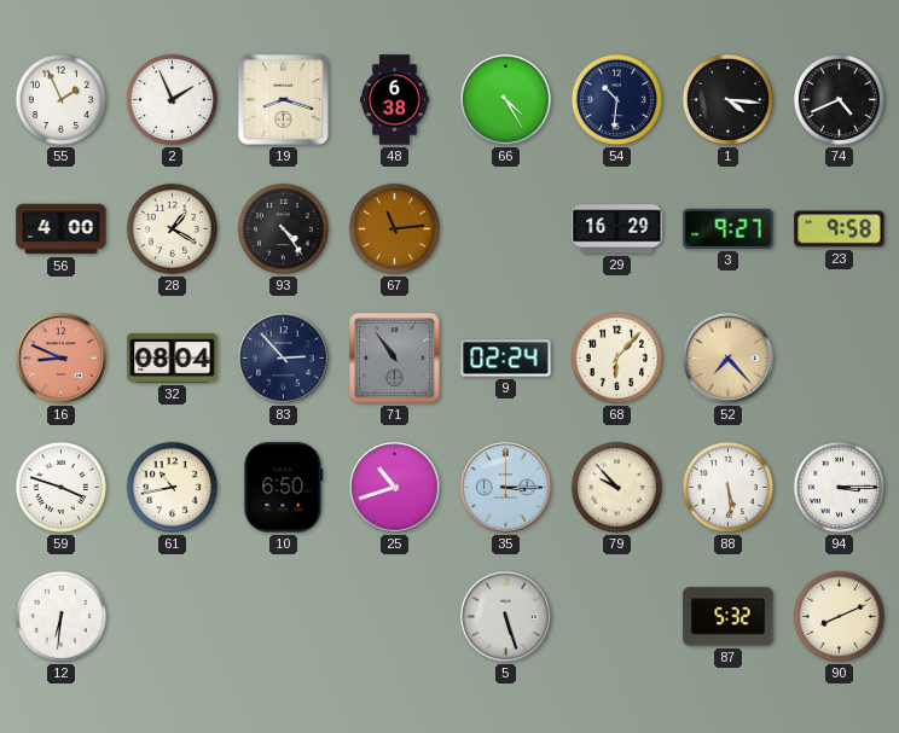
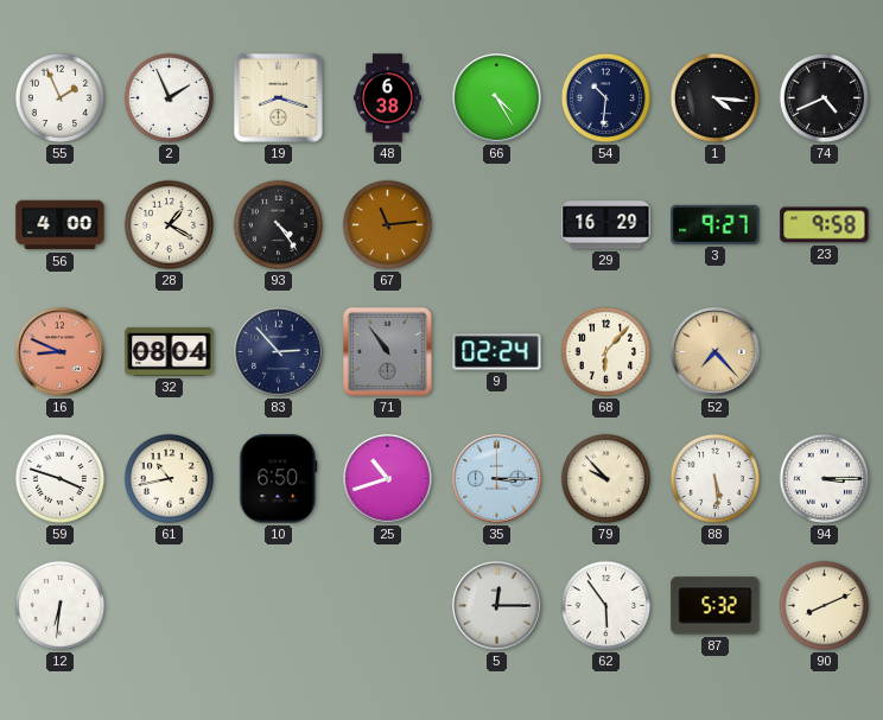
5: 5:27 -> 12:15 (497, 606)
62: none -> 5:54 (605, 605)
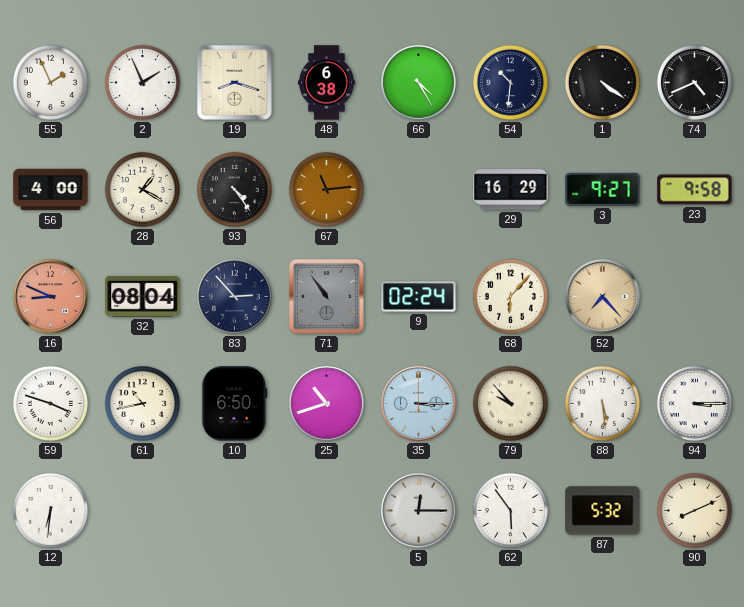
1: 4:16 -> 4:21 (602, 82)
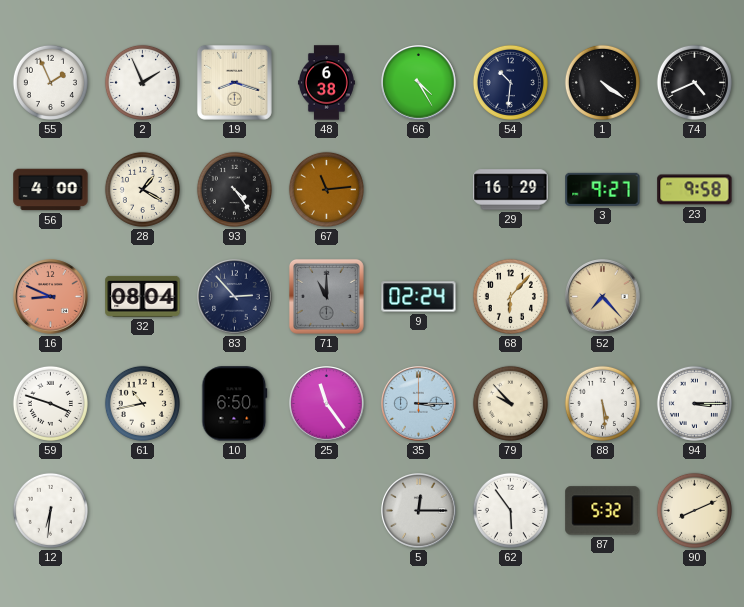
71: 10:54 -> 11:00 (326, 296)
25: 10:42 -> 11:24 (327, 404)
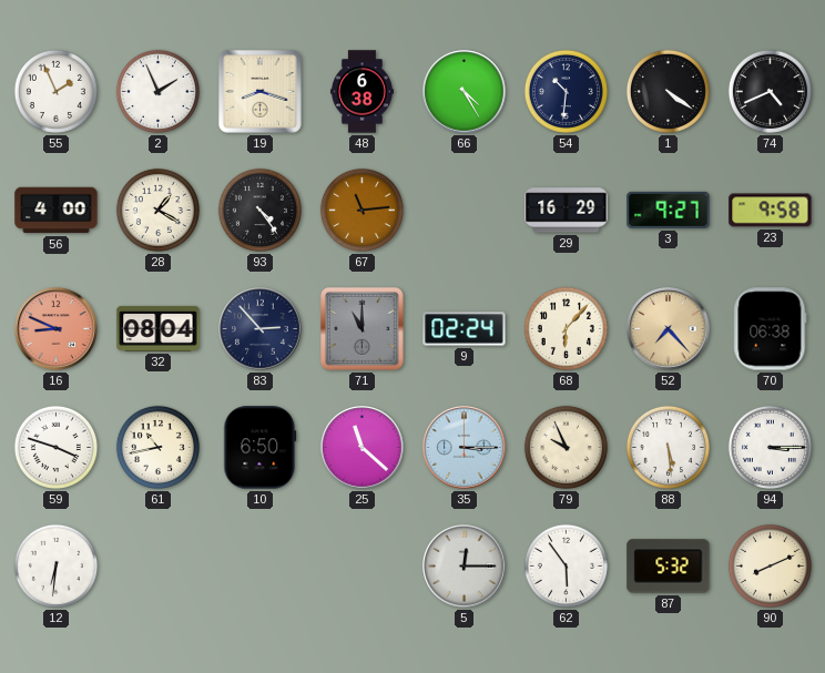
70: none -> 06:38 (771, 329)
25: 11:24 -> 11:22 (363, 448)
79: 9:53 -> 9:56 (566, 447)
